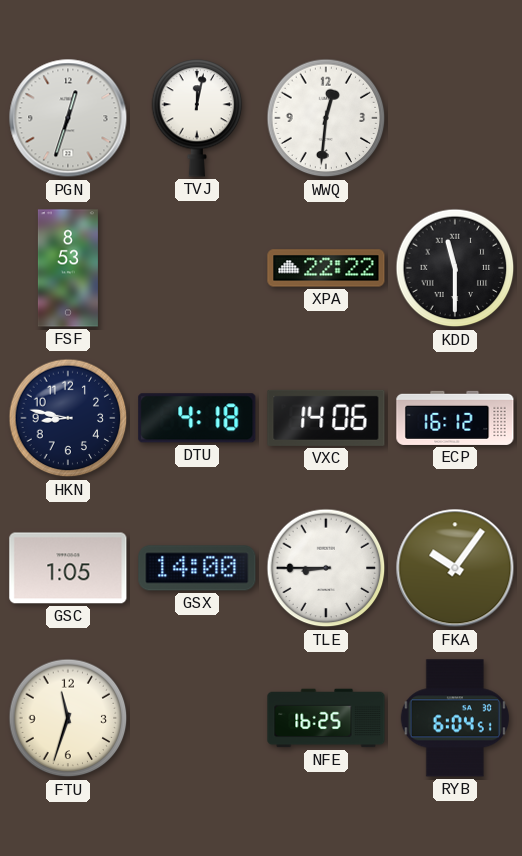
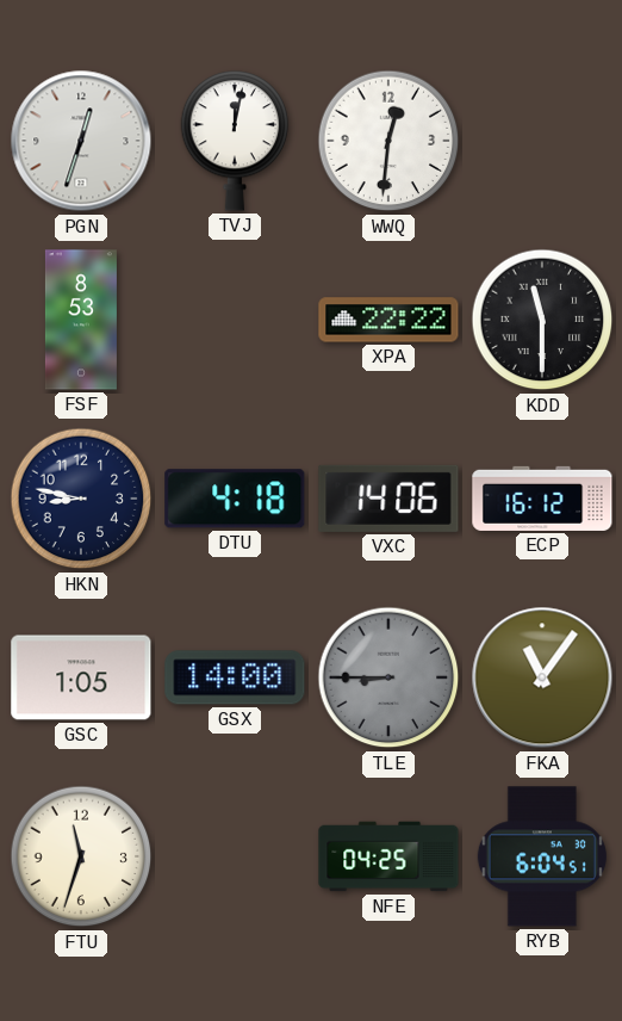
TLE dial: white -> grey (388, 677)
FKA: 10:06 -> 11:06 (542, 677)
NFE: 16:25 -> 04:25 (388, 856)
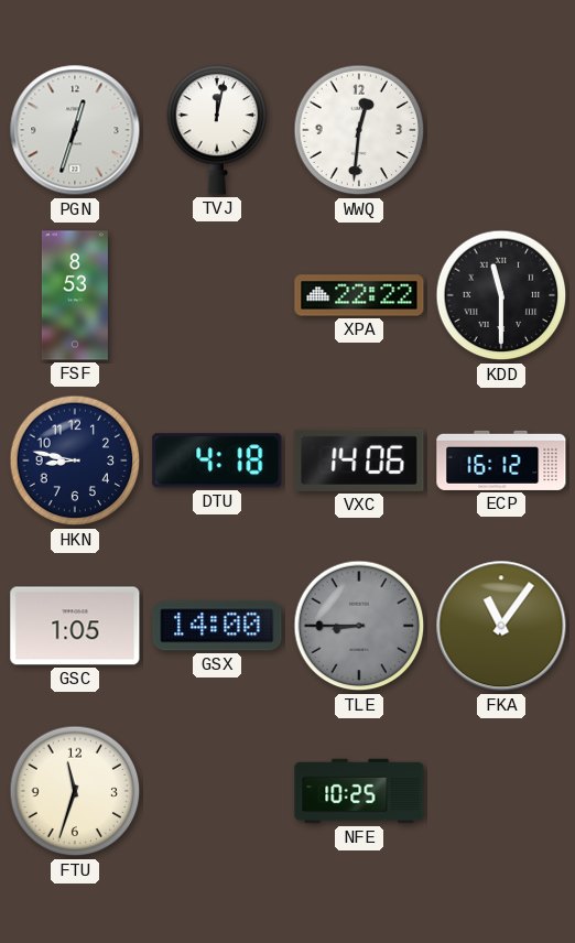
NFE: 04:25 -> 10:25 (359, 791)
RYB: 6:04 -> none (542, 856)
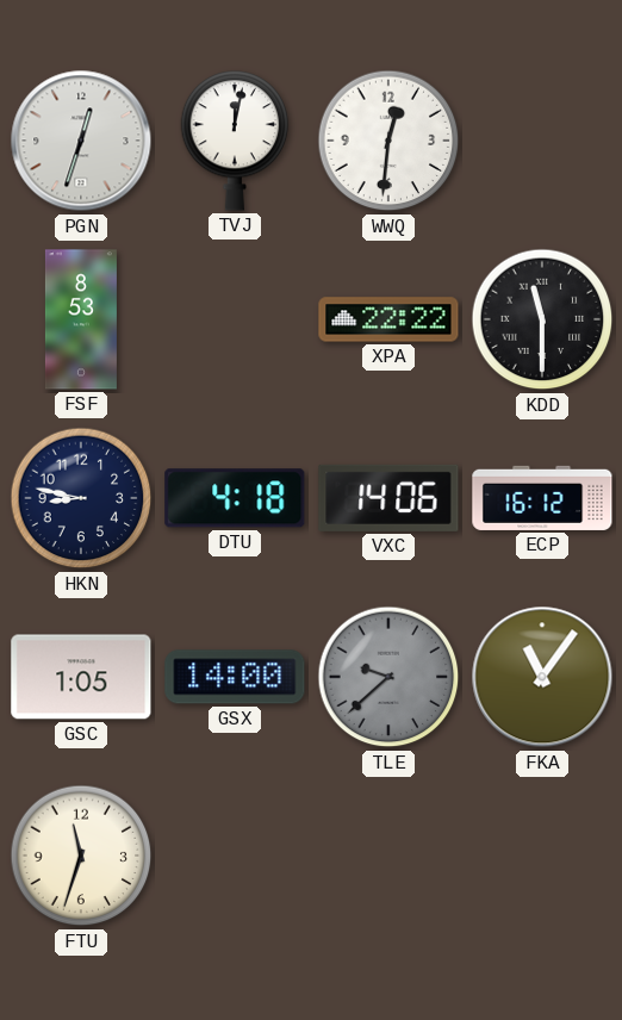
TLE: 8:45 -> 9:38 (388, 677)
NFE: 10:25 -> none (359, 791)
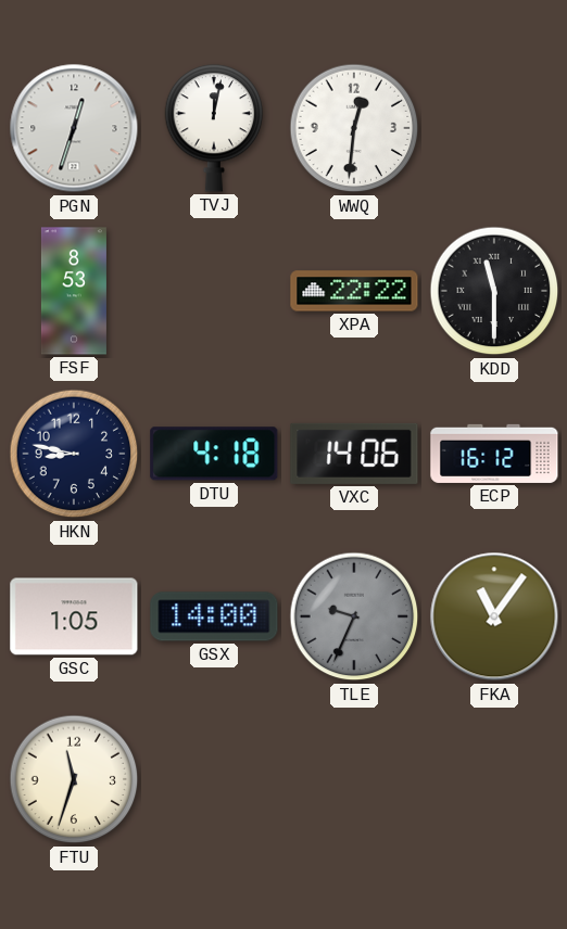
TLE: 9:38 -> 9:34 (354, 616)
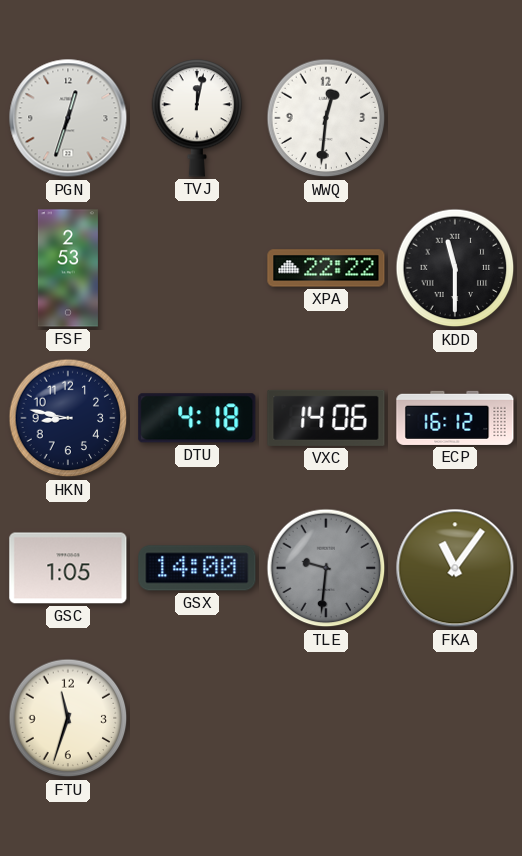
FSF: 8:53 -> 2:53 (68, 268)
TLE: 9:34 -> 9:31 (326, 568)
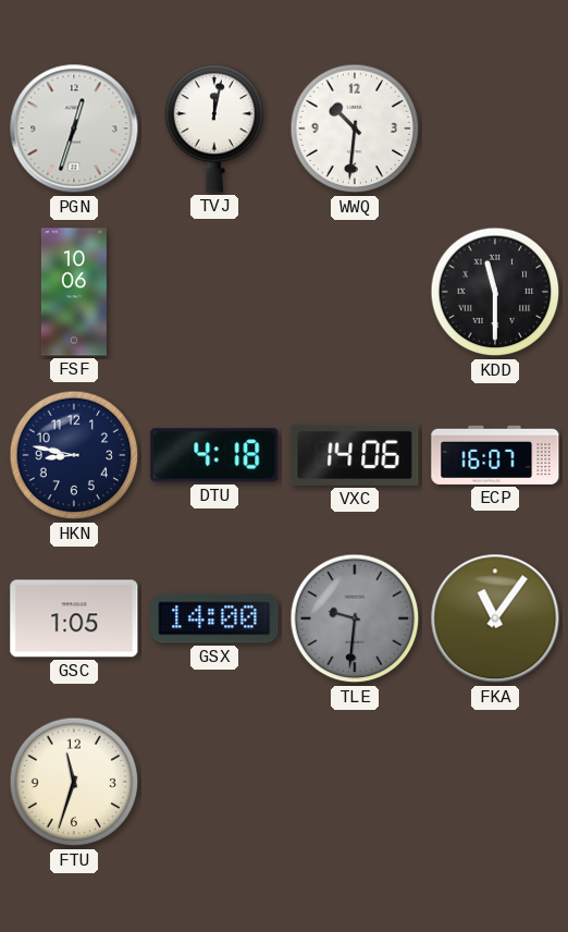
WWQ: 12:31 -> 10:31 (355, 128)
FSF: 2:53 -> 10:06 (74, 292)
XPA: 22:22 -> none (326, 268)
ECP: 16:12 -> 16:07 (495, 455)
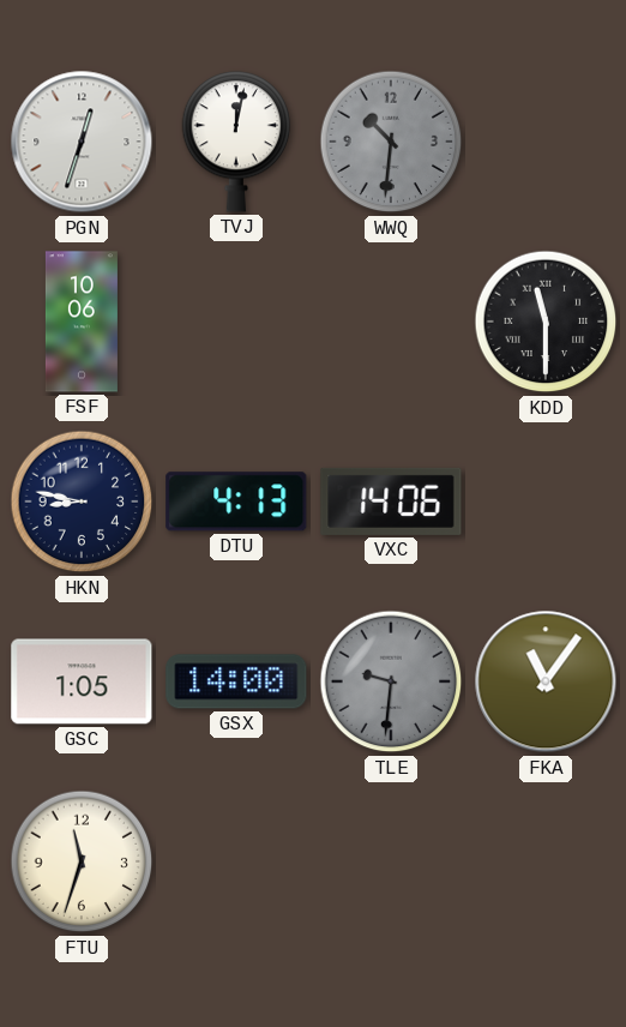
WWQ dial: white -> grey (391, 142)
DTU: 4:18 -> 4:13 (236, 502)
ECP: 16:07 -> none (495, 455)
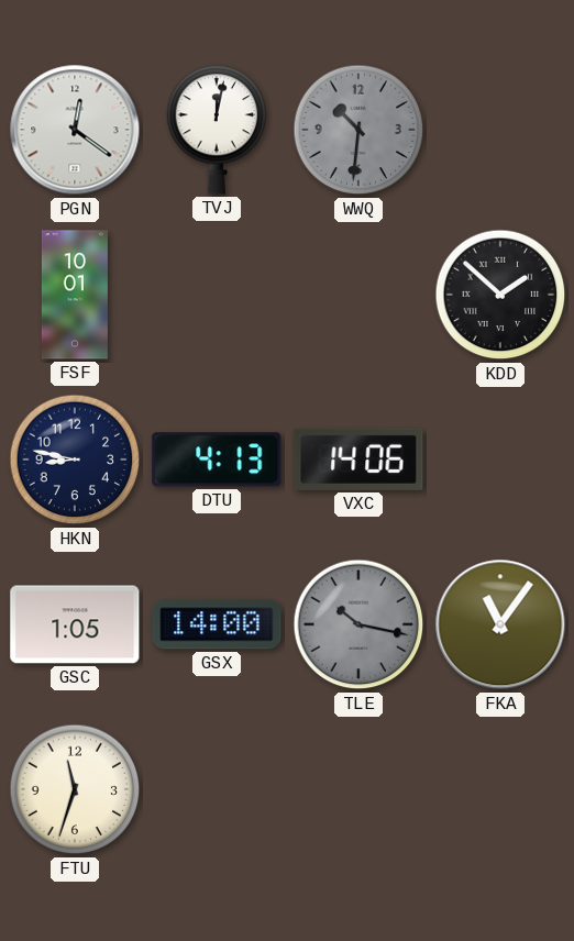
PGN: 12:33 -> 12:21 (75, 130)
FSF: 10:06 -> 10:01 (75, 295)
KDD: 11:30 -> 1:52 (500, 295)
TLE: 9:31 -> 10:17 (358, 624)
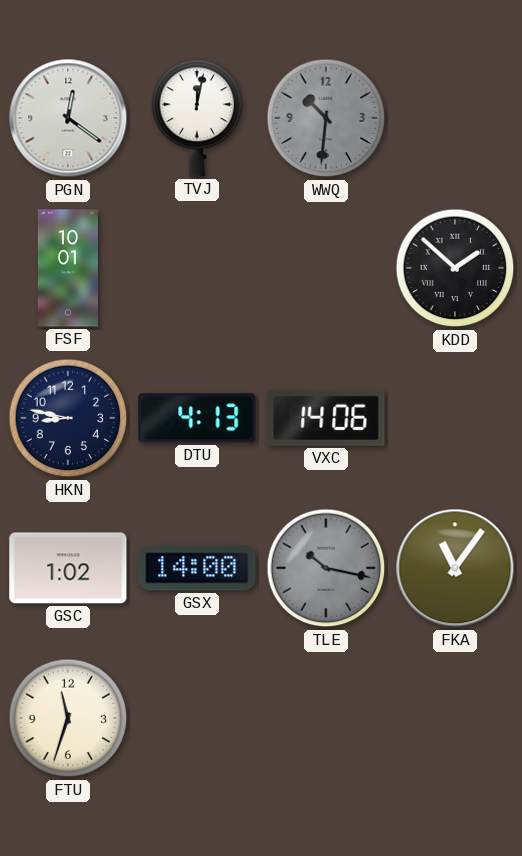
GSC: 1:05 -> 1:02 (68, 568)
